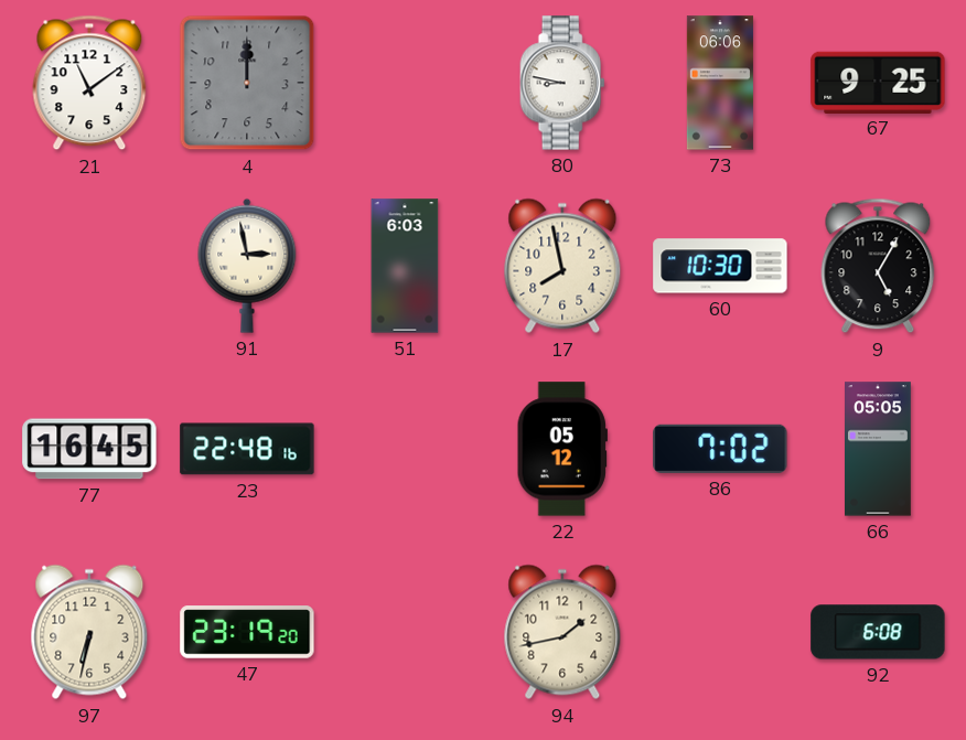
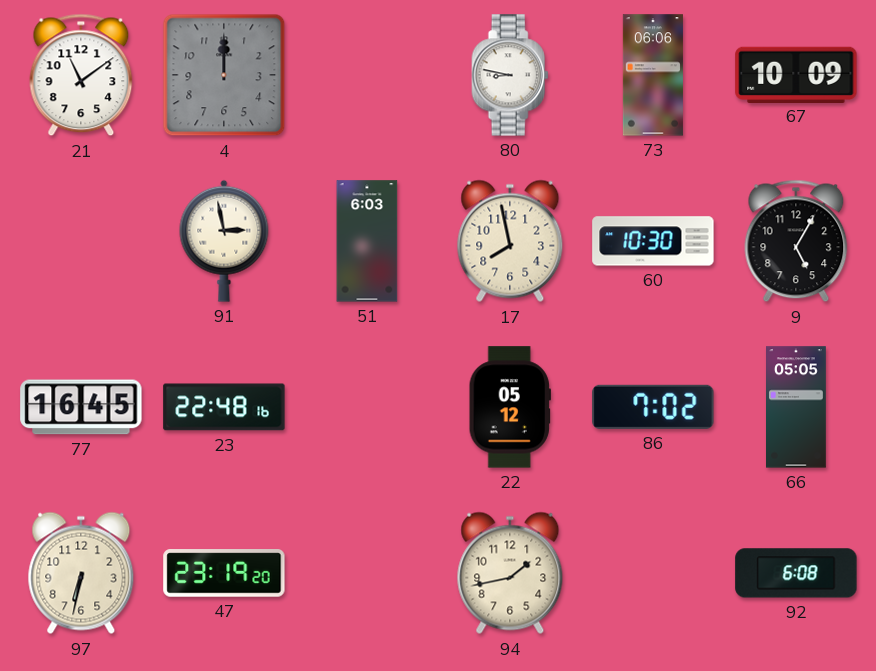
67: 9:25 -> 10:09 (796, 74)
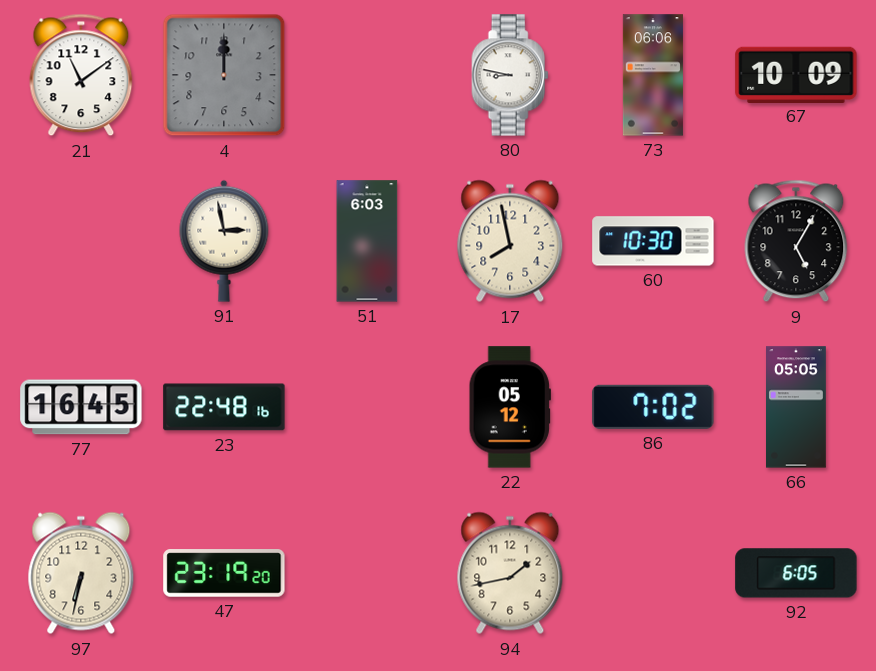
92: 6:08 -> 6:05 (796, 573)
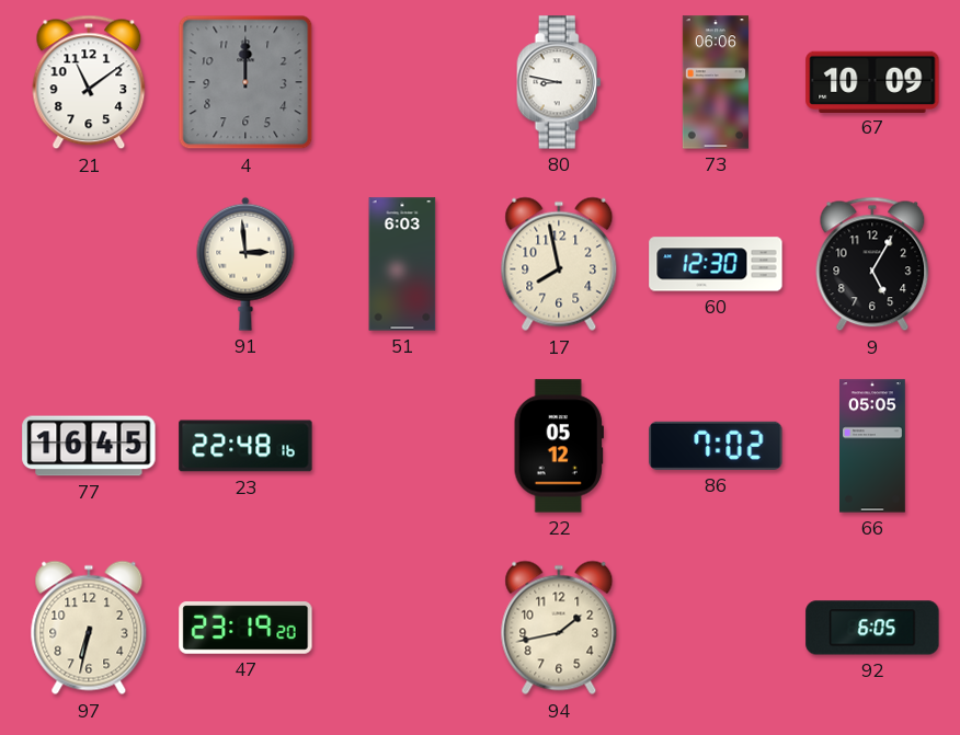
91: 2:58 -> 2:59 (245, 264)
60: 10:30 -> 12:30 (716, 264)
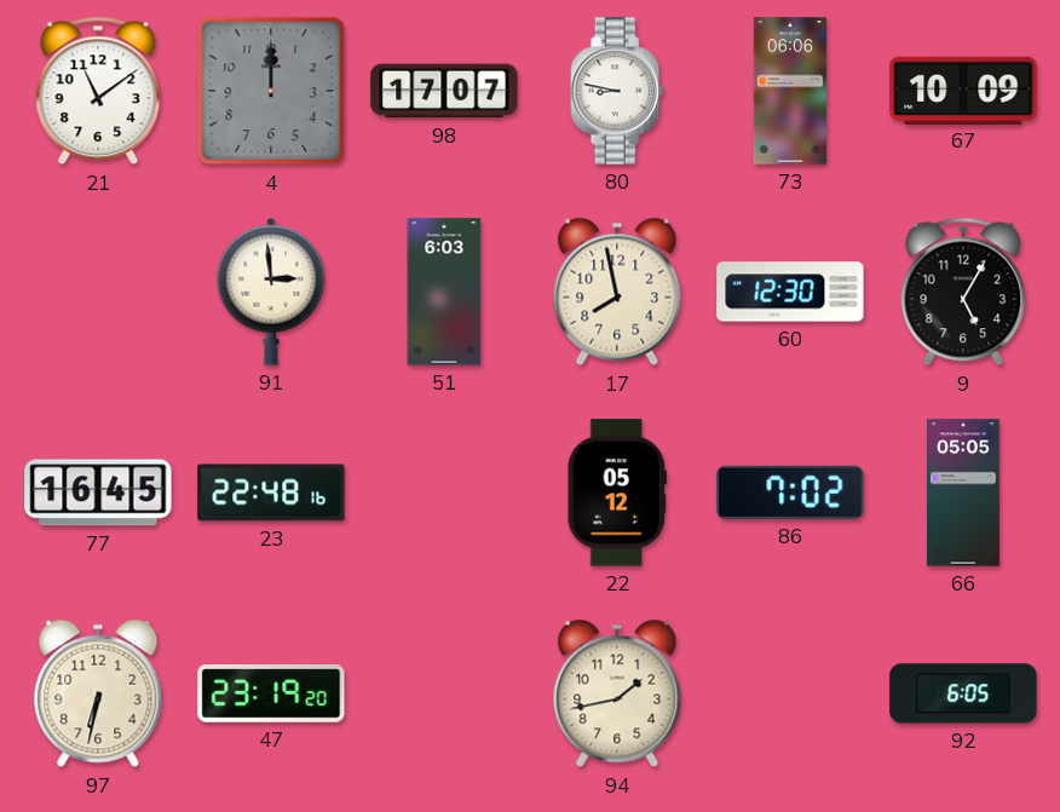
98: none -> 17:07 (444, 91)
